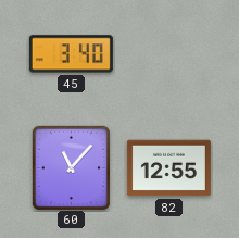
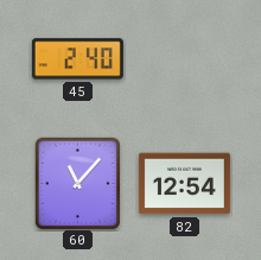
45: 3:40 -> 2:40 (77, 59)
82: 12:55 -> 12:54 (184, 184)
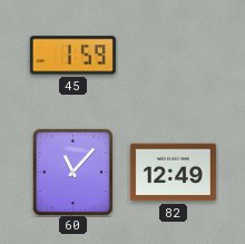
45: 2:40 -> 1:59 (72, 56)
82: 12:54 -> 12:49 (173, 173)
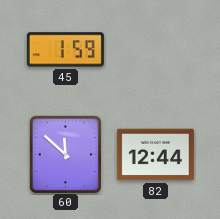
60: 11:07 -> 11:52 (65, 154)
82: 12:49 -> 12:44 (155, 155)
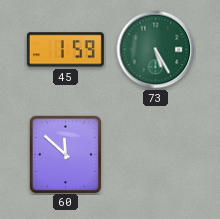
73: none -> 5:25 (156, 50)
82: 12:44 -> none (155, 155)
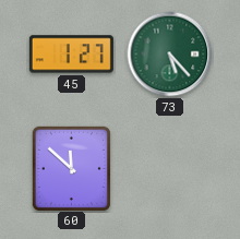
45: 1:59 -> 1:27 (71, 55)
73: 5:25 -> 5:23 (170, 55)
